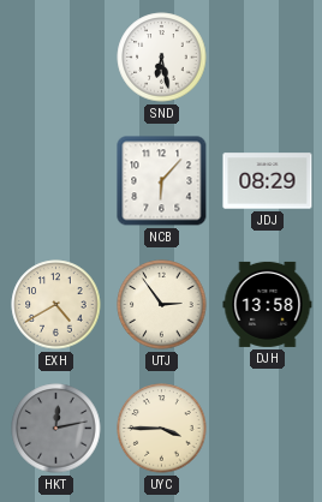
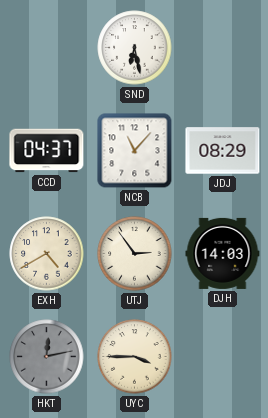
CCD: none -> 04:37 (47, 151)
NCB: 6:07 -> 11:07 (135, 151)
DJH: 13:58 -> 14:03 (223, 253)
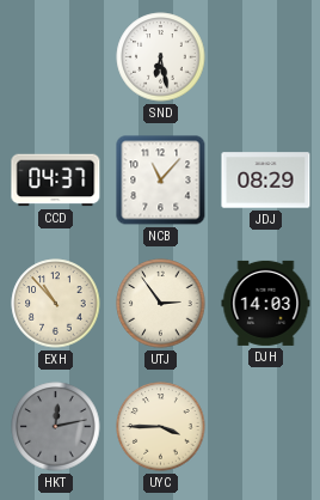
EXH: 4:40 -> 10:53 (56, 304)
